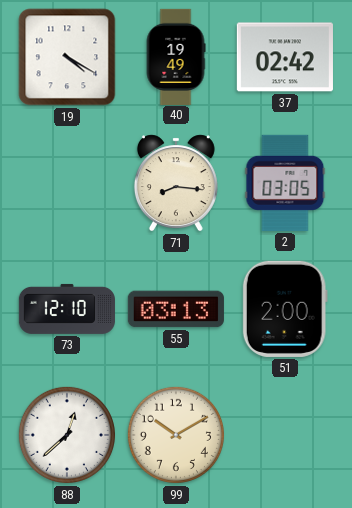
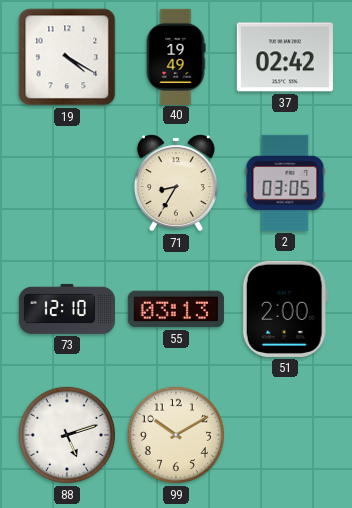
71: 8:16 -> 8:35 (176, 183)
88: 12:38 -> 5:12 (67, 435)
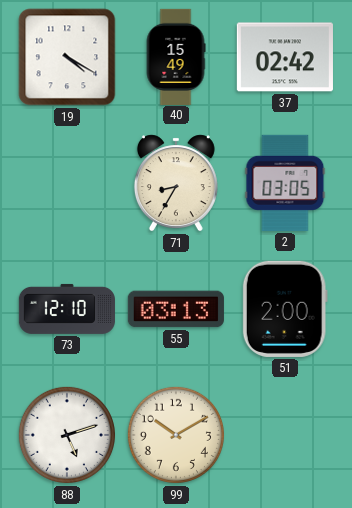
40: 19:49 -> 15:49 (176, 56)
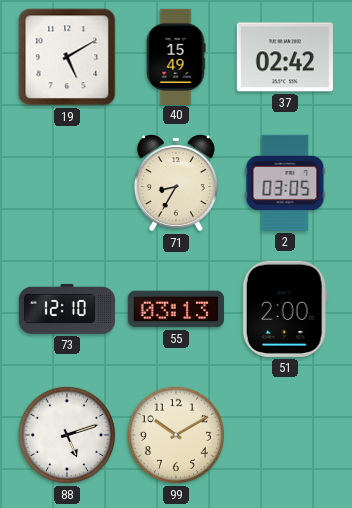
19: 4:20 -> 5:10 (67, 57)
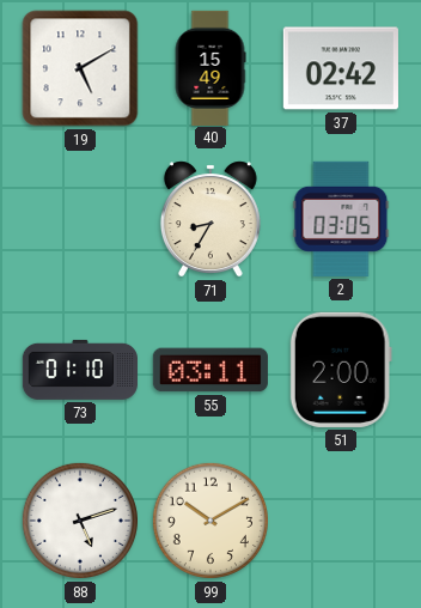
73: 12:10 -> 01:10 (80, 370)
55: 03:13 -> 03:11 (210, 370)
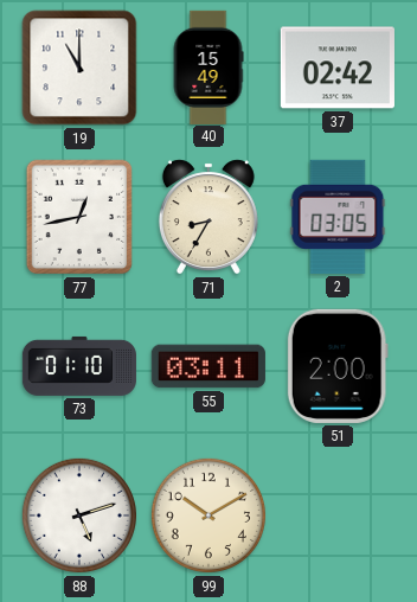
19: 5:10 -> 11:00 (79, 68)
77: none -> 12:43 (79, 217)
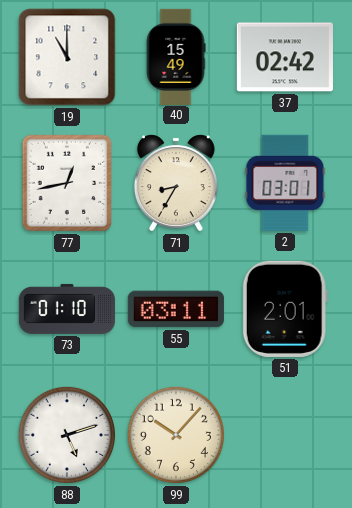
2: 03:05 -> 03:01 (285, 183)
51: 2:00 -> 2:01 (285, 309)
99: 10:10 -> 10:07 (176, 435)
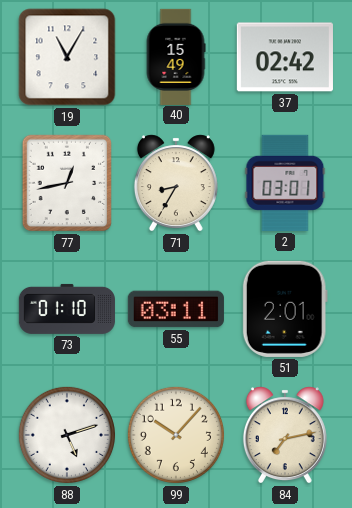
19: 11:00 -> 11:05 (67, 57)
84: none -> 7:13 (285, 435)
